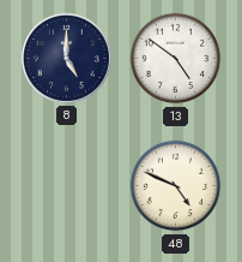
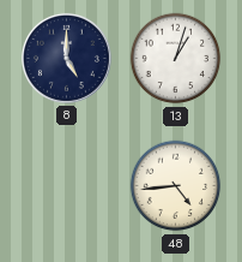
13: 4:51 -> 1:03 (176, 59)
48: 4:49 -> 4:44 (176, 186)
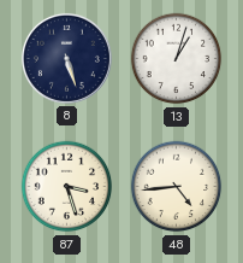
8: 5:00 -> 5:27 (66, 58)
87: none -> 3:27 (67, 187)
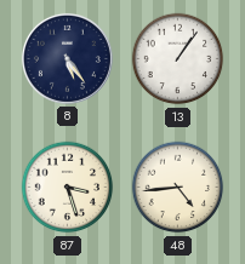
8: 5:27 -> 5:24 (67, 58)
13: 1:03 -> 1:06 (178, 59)
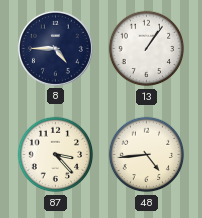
8: 5:24 -> 4:45 (55, 48)
87: 3:27 -> 3:23 (56, 155)
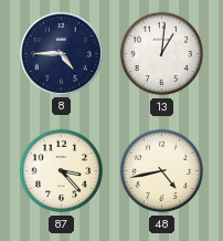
13: 1:06 -> 1:01 (162, 54)
48: 4:44 -> 4:43 (162, 171)
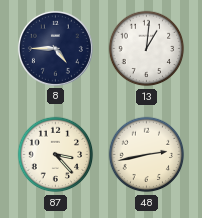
48: 4:43 -> 2:43 (147, 155)
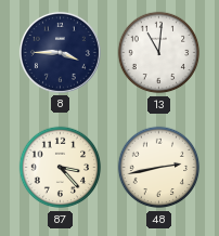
8: 4:45 -> 3:45 (60, 52)
13: 1:01 -> 11:01 (159, 53)
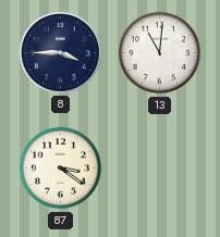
87: 3:23 -> 3:21 (61, 169)
48: 2:43 -> none (159, 168)
